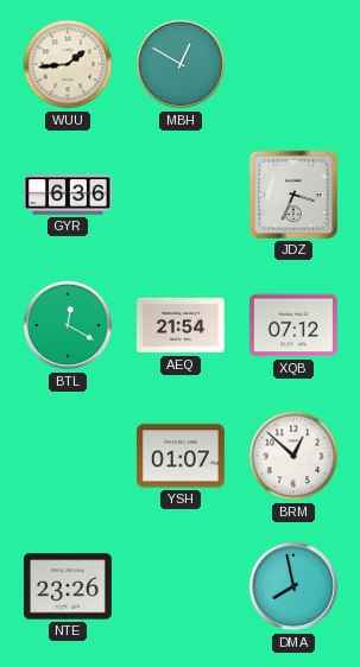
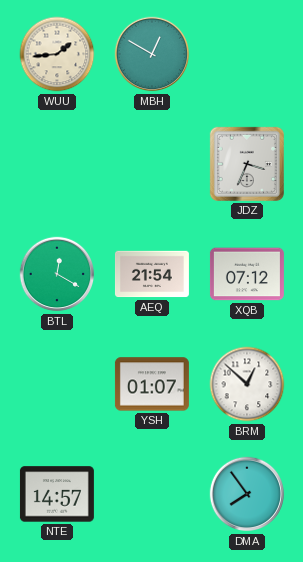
GYR: 6:36 -> none (68, 195)
NTE: 23:26 -> 14:57 (57, 494)
DMA: 7:58 -> 7:54 (247, 494)
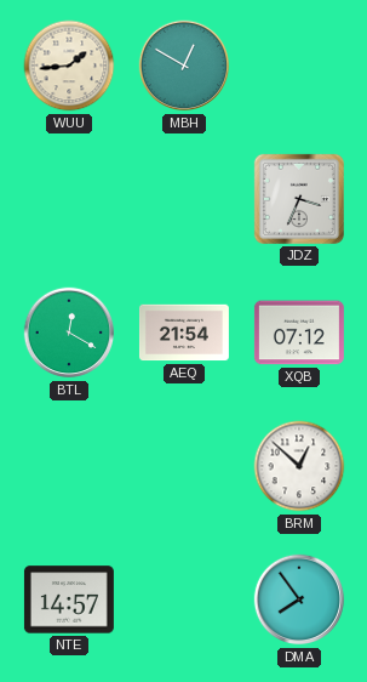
YSH: 01:07 -> none (152, 384)
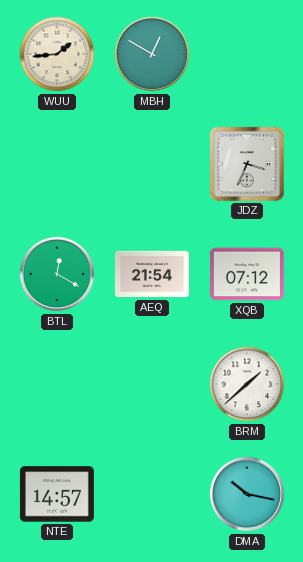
BRM: 12:52 -> 1:38 (247, 384)
DMA: 7:54 -> 10:17 (247, 494)
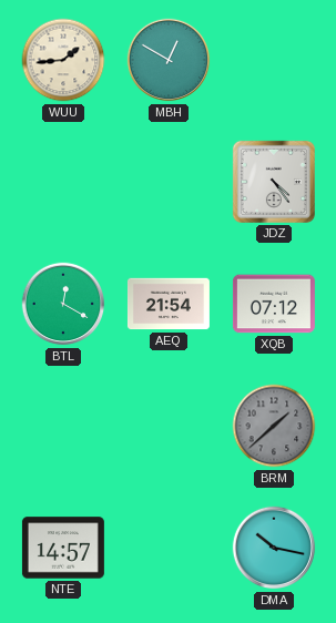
JDZ: 3:34 -> 4:24 (274, 182)
BRM dial: white -> grey (274, 426)
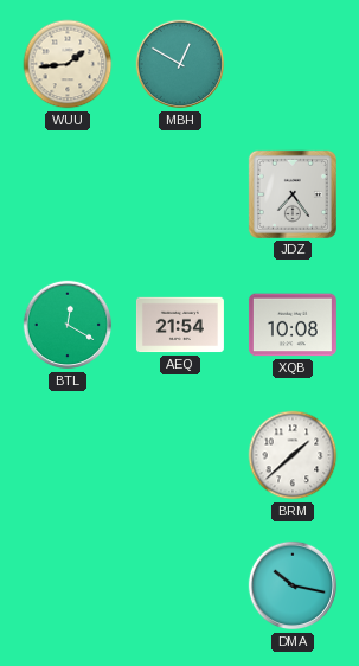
JDZ: 4:24 -> 7:24 (293, 194)
XQB: 07:12 -> 10:08 (293, 325)
BRM dial: grey -> white (293, 455)
NTE: 14:57 -> none (63, 548)
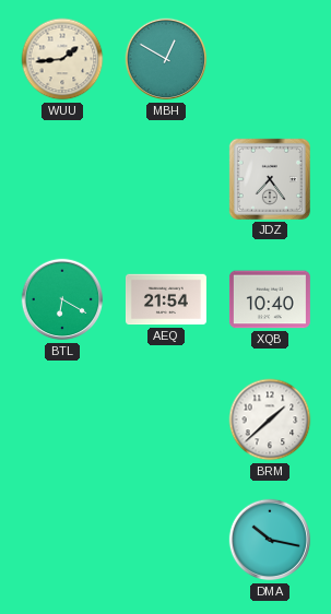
BTL: 12:20 -> 6:20 (62, 299)
XQB: 10:08 -> 10:40 (270, 299)
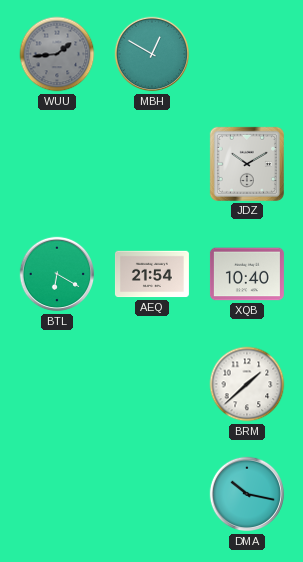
WUU dial: cream -> grey (57, 54)
JDZ: 7:24 -> 10:10 (247, 164)
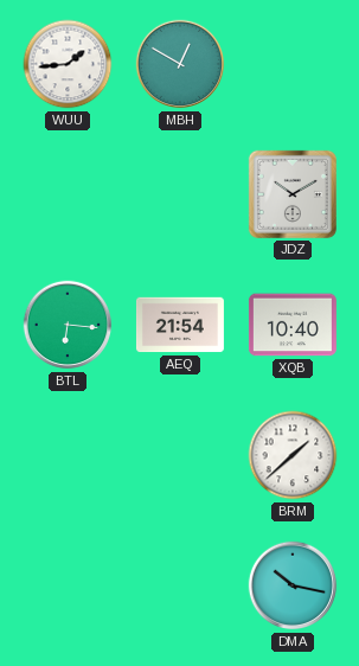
WUU dial: grey -> white (68, 64)
BTL: 6:20 -> 6:16 (68, 325)
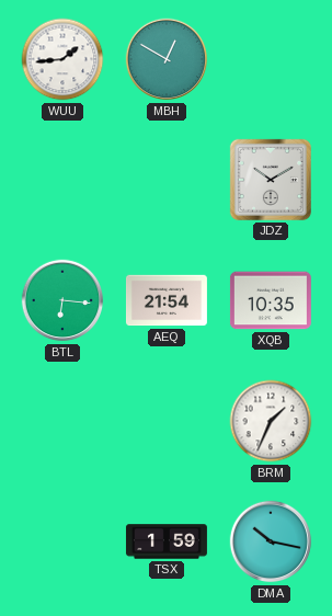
XQB: 10:40 -> 10:35 (271, 300)
BRM: 1:38 -> 1:34 (271, 421)
TSX: none -> 1:59 (167, 541)
